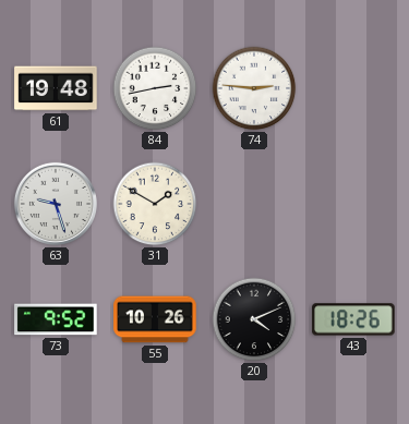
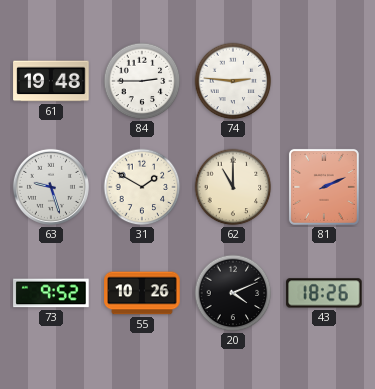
84: 2:43 -> 2:45 (142, 81)
62: none -> 11:00 (233, 187)
81: none -> 2:11 (324, 187)
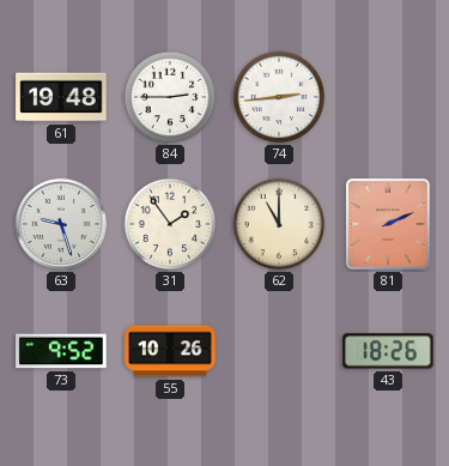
74: 2:46 -> 2:44 (279, 97)
31: 1:50 -> 1:54 (170, 224)
20: 4:11 -> none (233, 293)
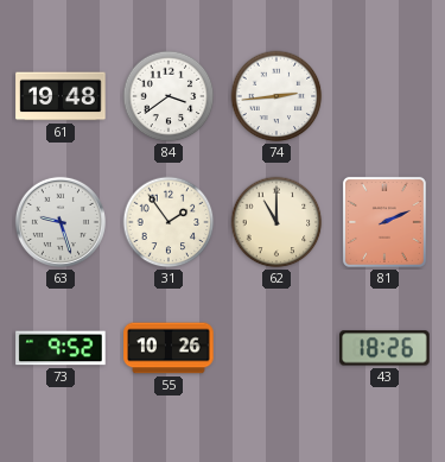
84: 2:45 -> 3:39 (169, 96)
